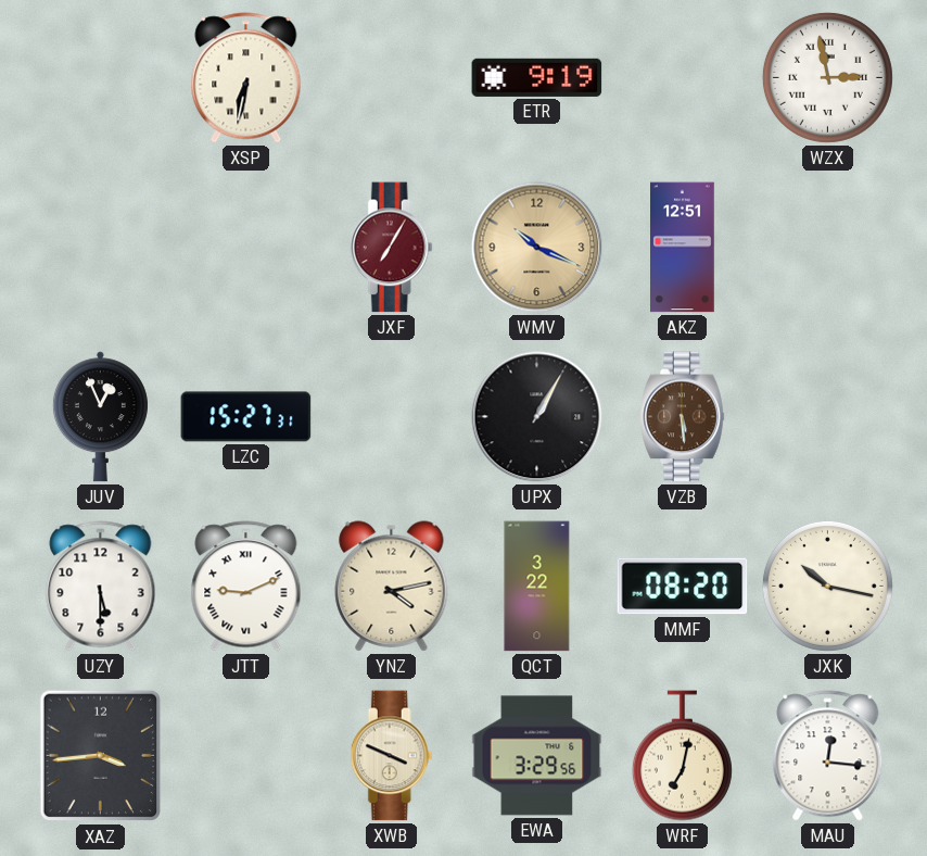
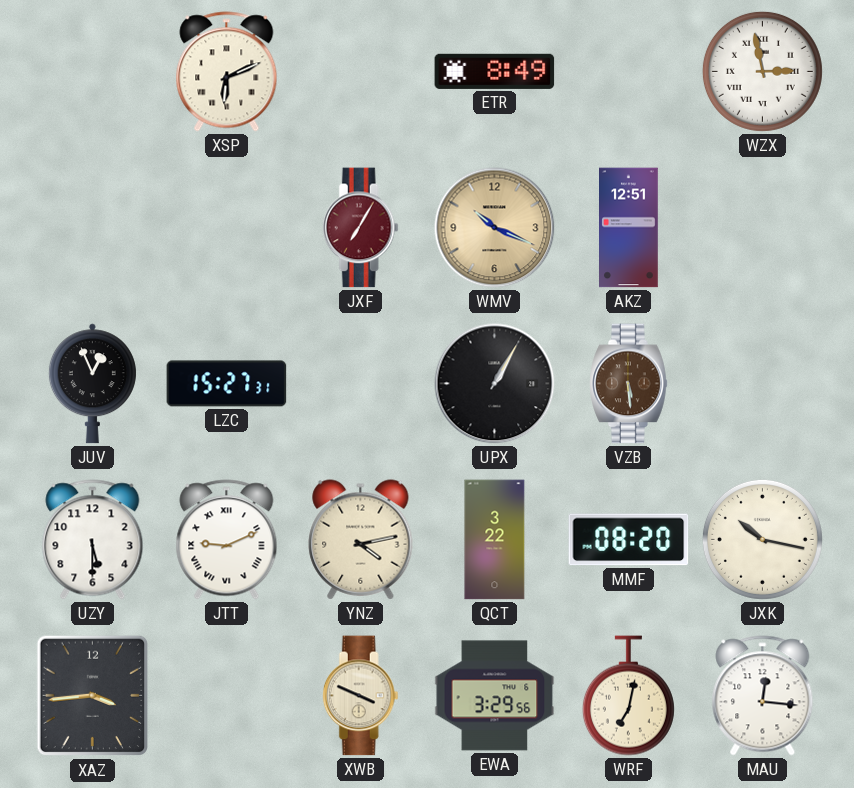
XSP: 6:32 -> 6:11 (227, 72)
ETR: 9:19 -> 8:49 (495, 71)
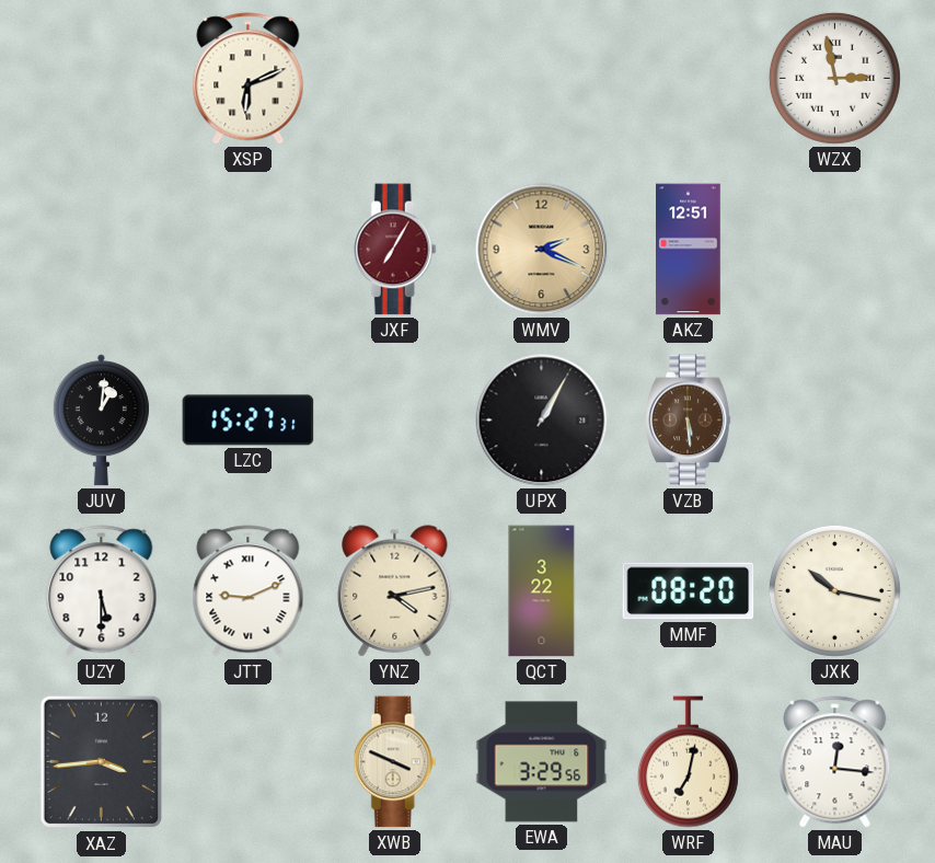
ETR: 8:49 -> none (495, 71)
WMV: 10:19 -> 2:19 (542, 250)
JUV: 12:56 -> 1:01 (101, 421)
